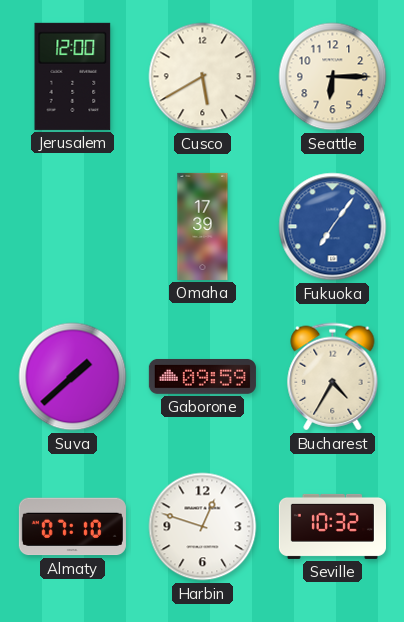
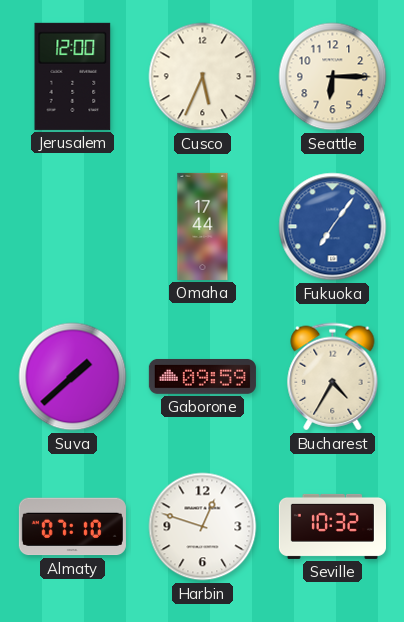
Cusco: 5:40 -> 5:34 (203, 77)
Omaha: 17:39 -> 17:44 (203, 226)
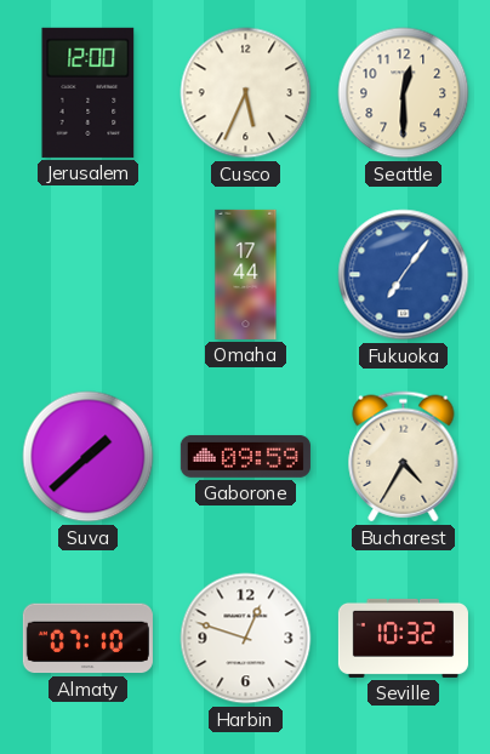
Seattle: 6:15 -> 12:30 (404, 93)
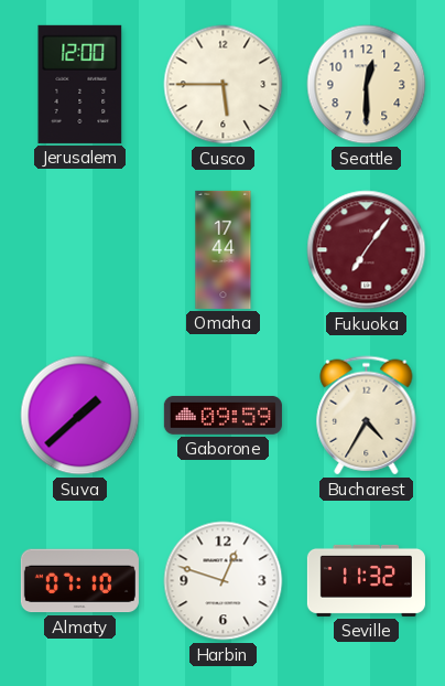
Cusco: 5:34 -> 5:45 (224, 85)
Fukuoka dial: blue -> burgundy (367, 250)
Seville: 10:32 -> 11:32 (366, 580)
